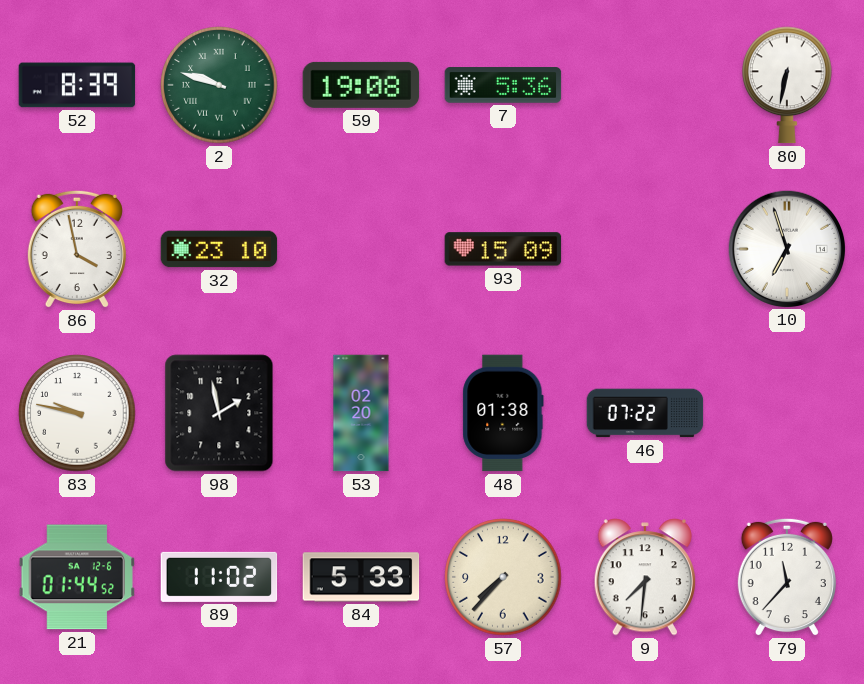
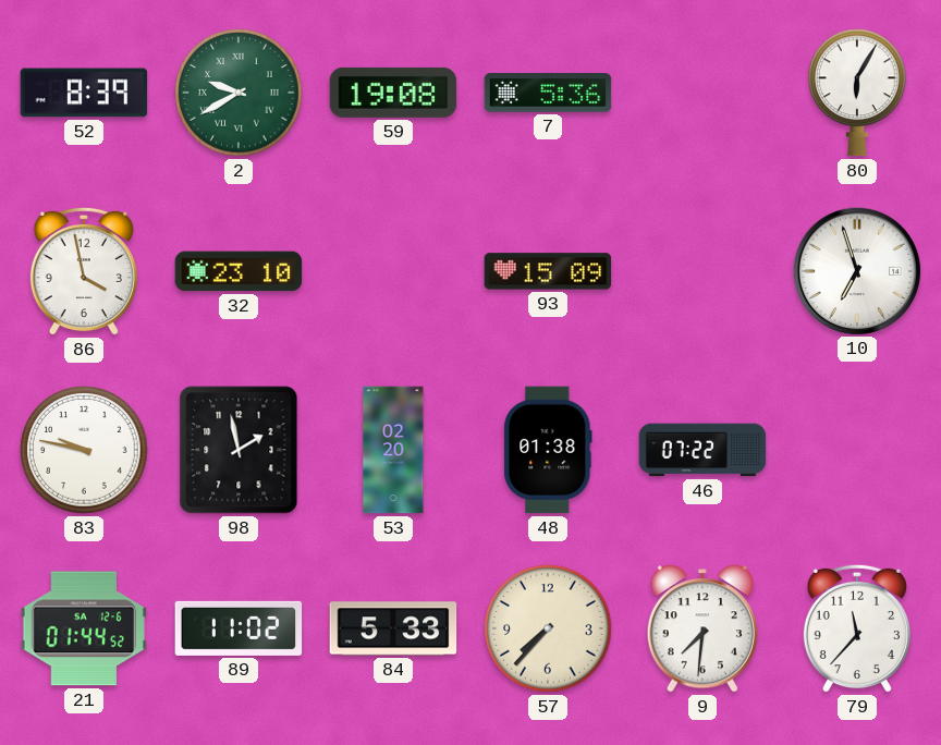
2: 9:48 -> 9:40 (239, 93)
80: 6:32 -> 6:05 (857, 93)
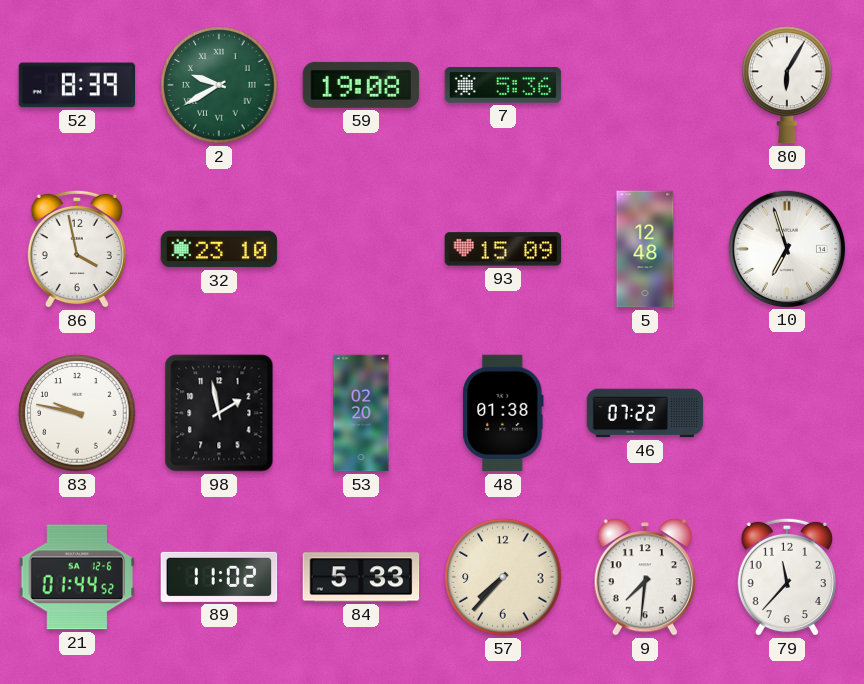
5: none -> 12:48 (645, 249)
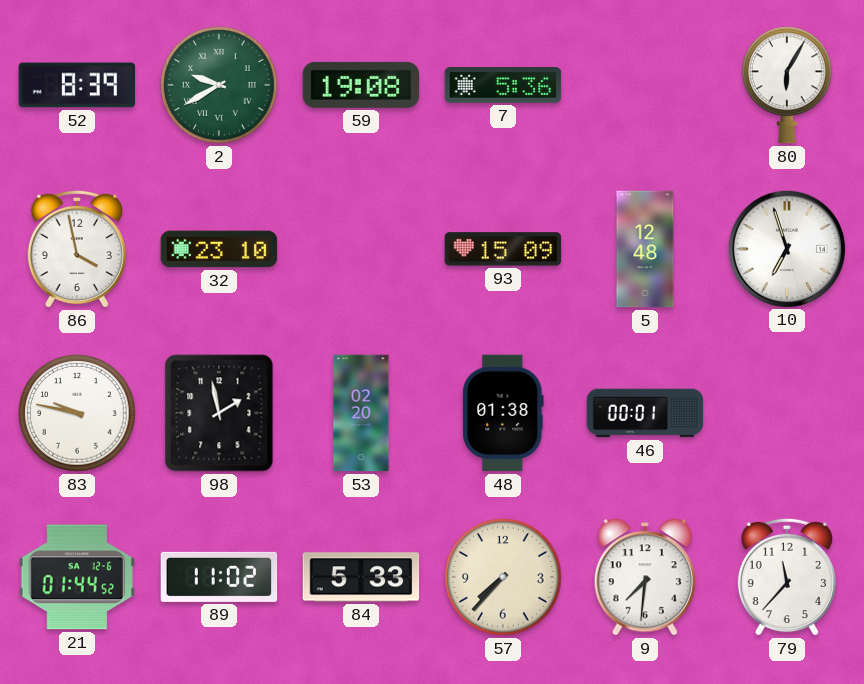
46: 07:22 -> 00:01 (645, 413)
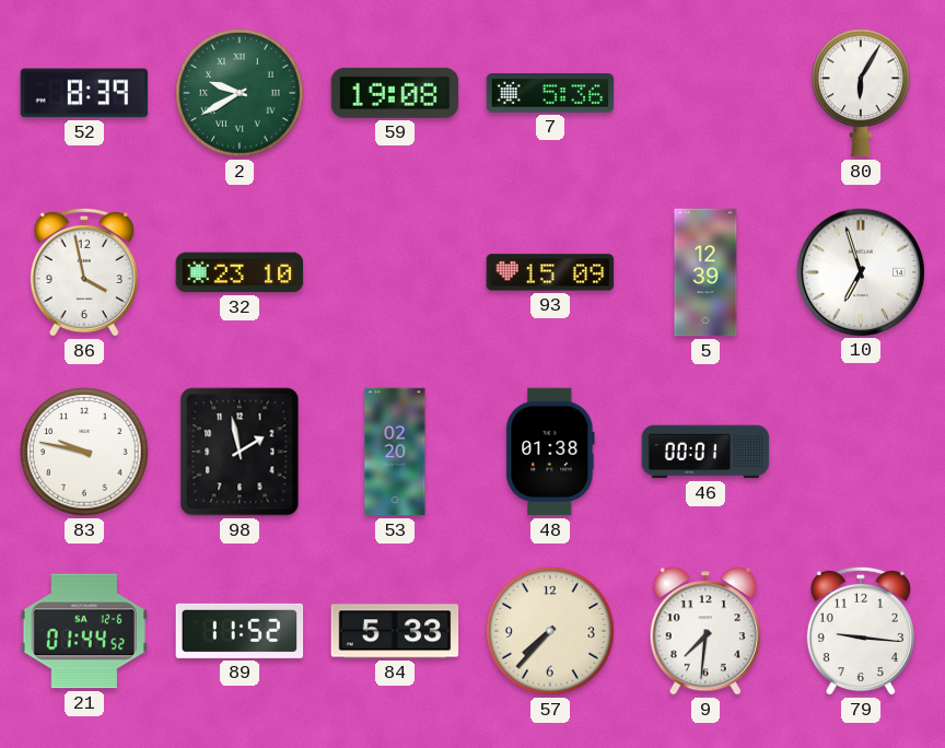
5: 12:48 -> 12:39 (705, 272)
89: 11:02 -> 11:52 (240, 631)
79: 11:37 -> 9:16 (861, 631)
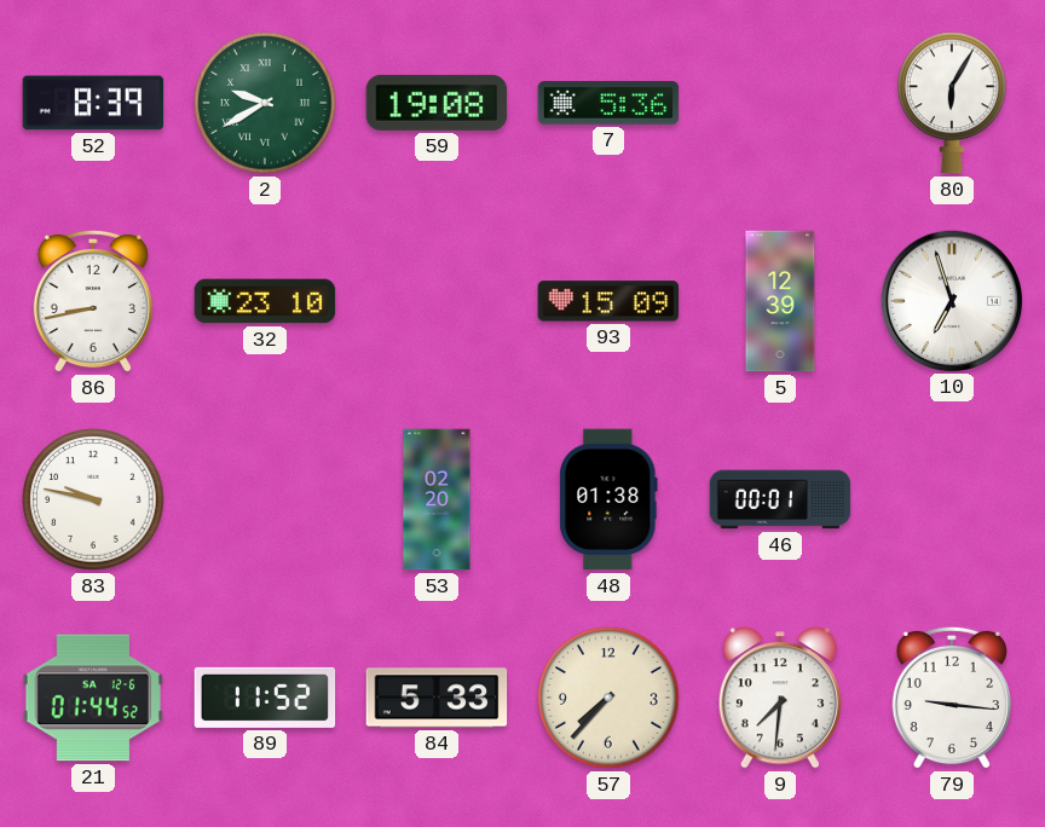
86: 3:58 -> 8:43 (93, 301)
98: 1:58 -> none (240, 452)
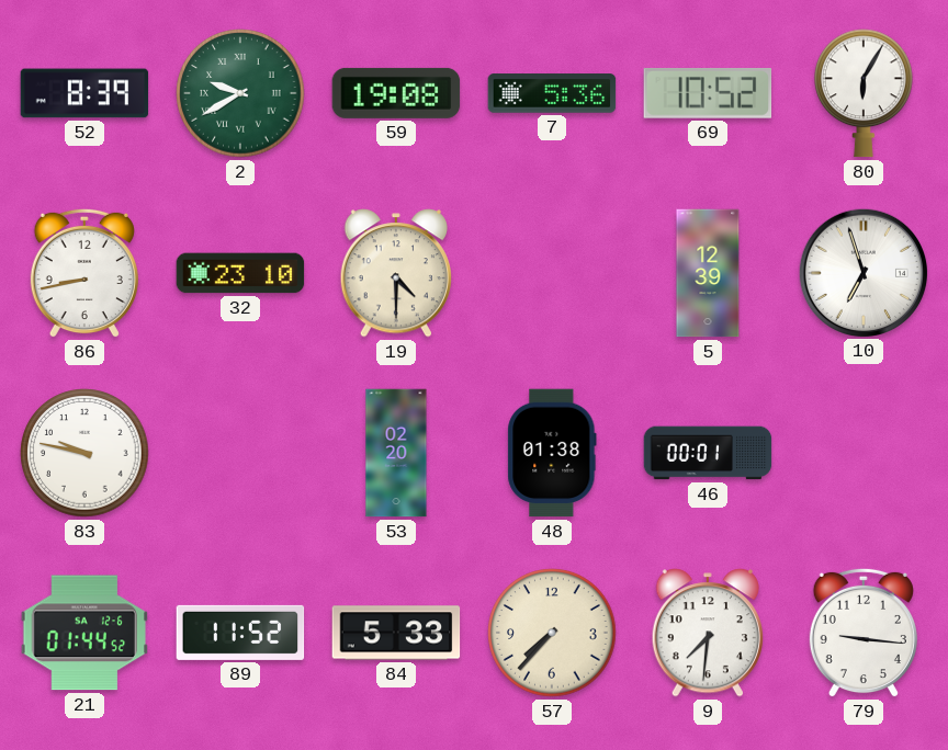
69: none -> 10:52 (708, 93)
19: none -> 4:30 (395, 273)
93: 15:09 -> none (608, 301)
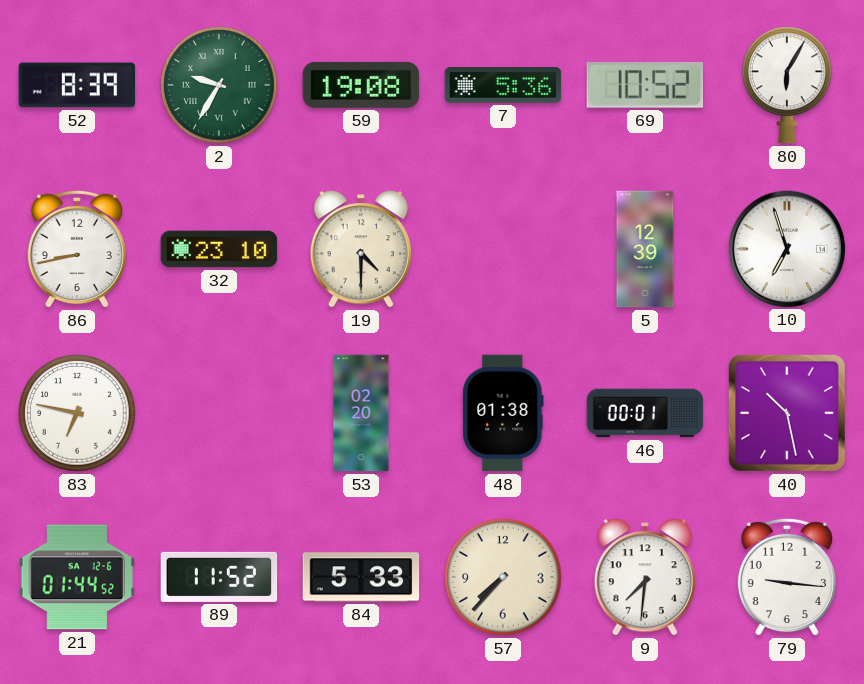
2: 9:40 -> 9:35 (219, 85)
83: 9:47 -> 6:47 (77, 413)
40: none -> 10:28 (787, 413)
